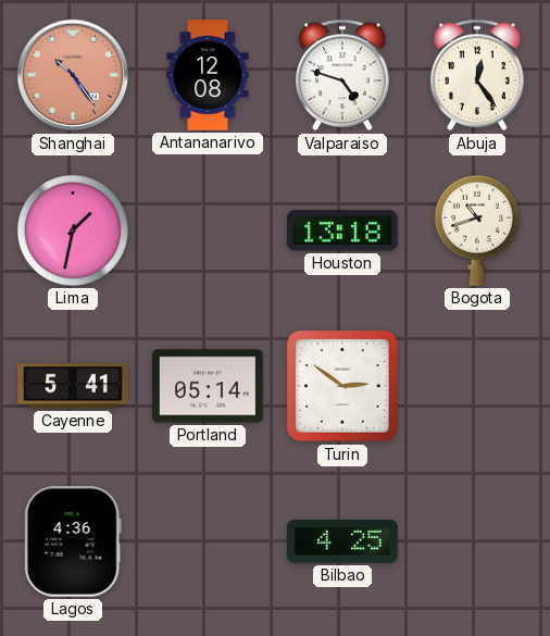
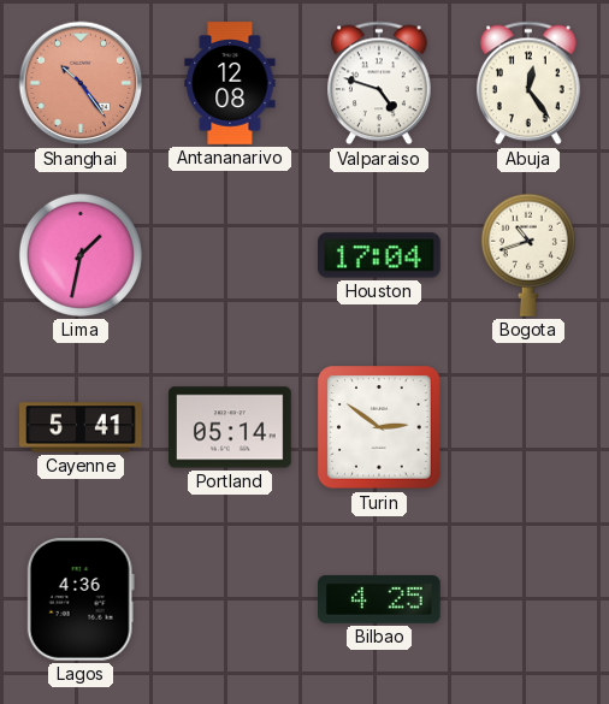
Houston: 13:18 -> 17:04 (380, 255)
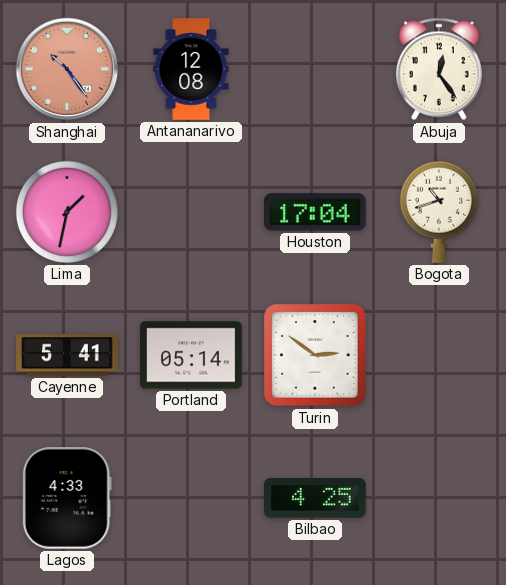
Valparaiso: 4:48 -> none (379, 83)
Lagos: 4:36 -> 4:33 (67, 499)
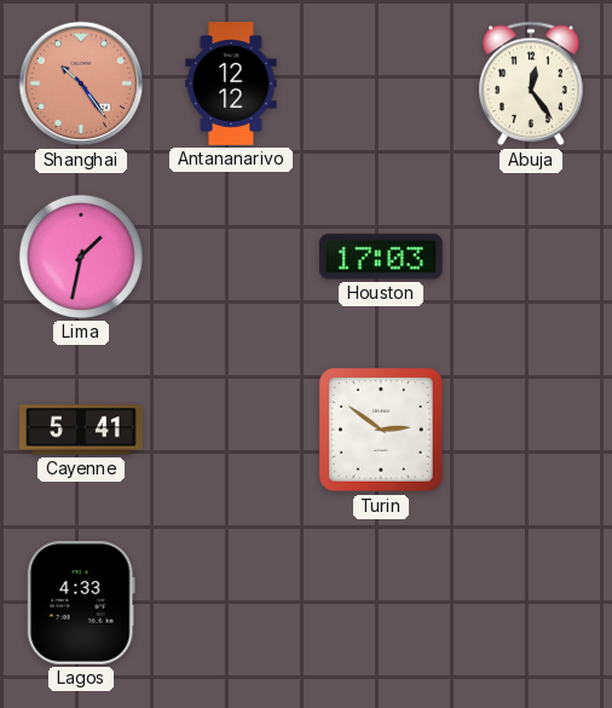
Antananarivo: 12:08 -> 12:12 (231, 84)
Houston: 17:04 -> 17:03 (382, 257)
Bogota: 10:42 -> none (439, 212)
Portland: 05:14 -> none (192, 355)
Bilbao: 4:25 -> none (316, 498)
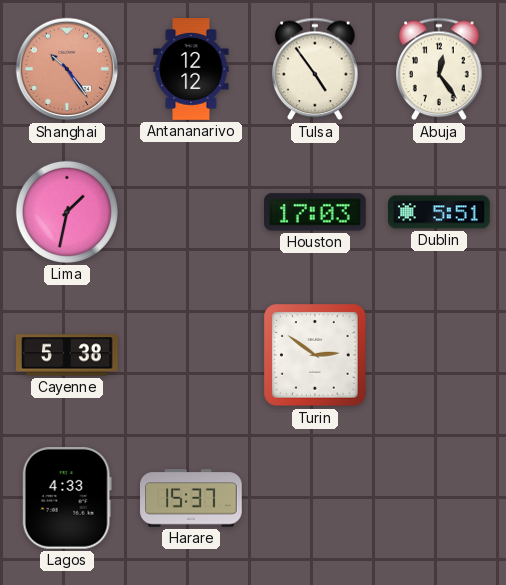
Tulsa: none -> 4:54 (315, 69)
Dublin: none -> 5:51 (439, 212)
Cayenne: 5:41 -> 5:38 (67, 355)
Harare: none -> 15:37 (192, 498)
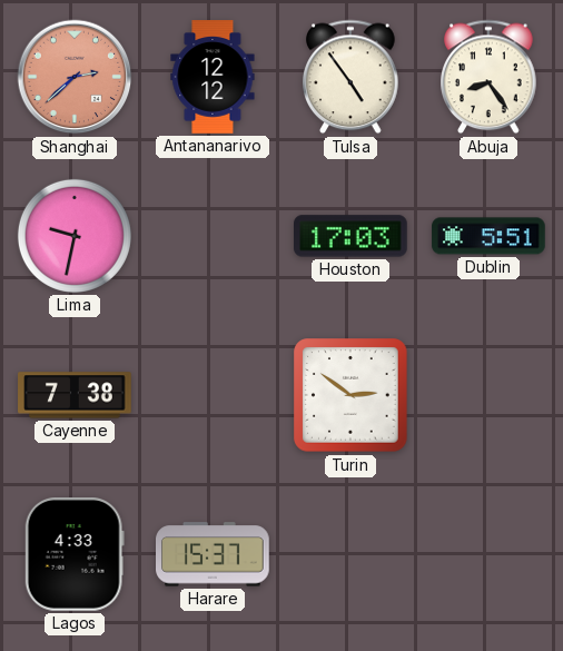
Shanghai: 10:24 -> 2:38 (75, 77)
Abuja: 12:24 -> 8:24 (488, 77)
Lima: 1:32 -> 9:32 (75, 236)
Cayenne: 5:38 -> 7:38 (75, 395)
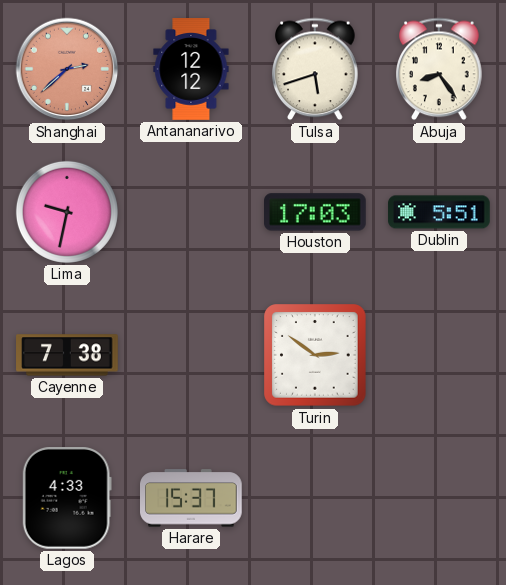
Tulsa: 4:54 -> 5:42 (315, 69)
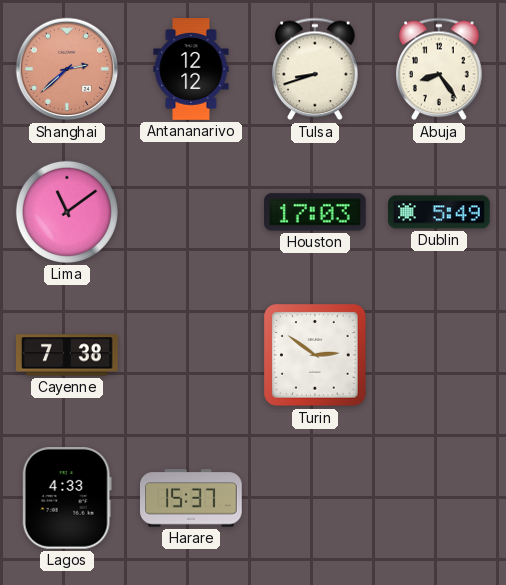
Tulsa: 5:42 -> 8:42 (315, 69)
Lima: 9:32 -> 11:09 (67, 212)
Dublin: 5:51 -> 5:49 (439, 212)
